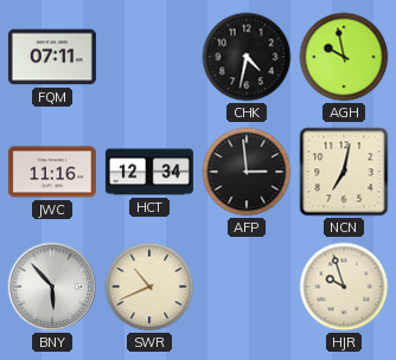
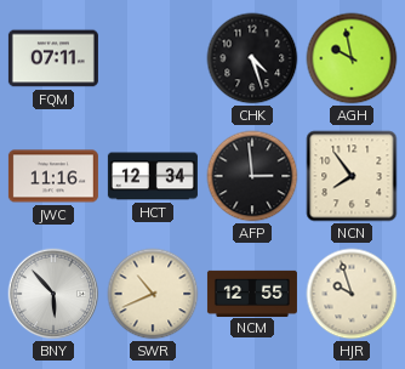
CHK: 4:32 -> 4:27 (252, 58)
NCN: 7:02 -> 7:54 (352, 176)
NCM: none -> 12:55 (252, 293)
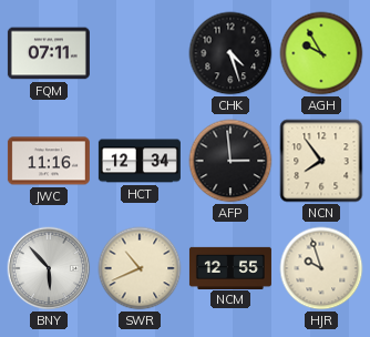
AGH: 9:58 -> 9:55 (321, 53)
